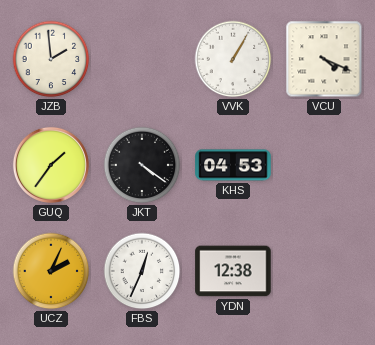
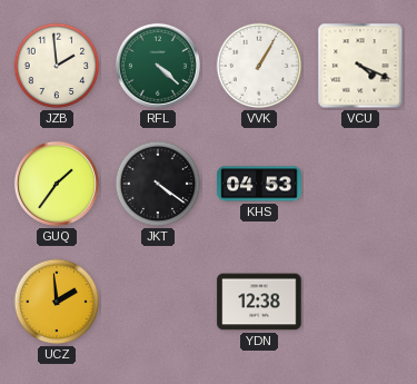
RFL: none -> 4:22 (158, 66)
UCZ: 2:04 -> 1:59 (57, 302)
FBS: 12:34 -> none (142, 271)
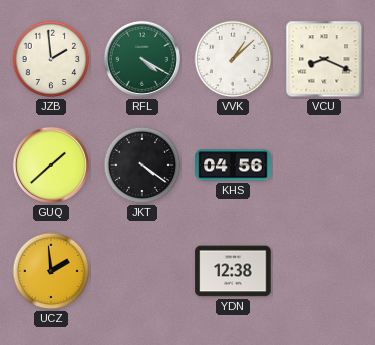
RFL: 4:22 -> 4:20 (142, 59)
VVK: 1:05 -> 1:08 (233, 59)
VCU: 4:19 -> 8:19 (324, 59)
GUQ: 1:36 -> 1:38 (51, 165)
KHS: 04:53 -> 04:56 (233, 165)
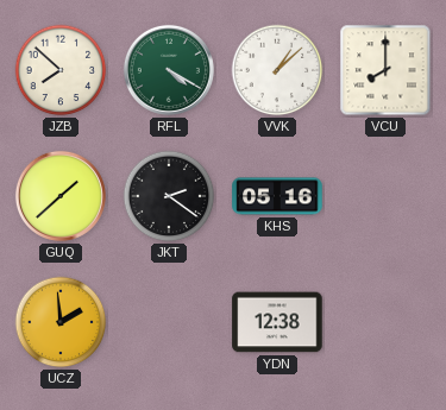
JZB: 1:59 -> 7:52 (61, 70)
VCU: 8:19 -> 8:00 (385, 70)
JKT: 4:21 -> 2:21 (169, 196)
KHS: 04:56 -> 05:16 (277, 196)
